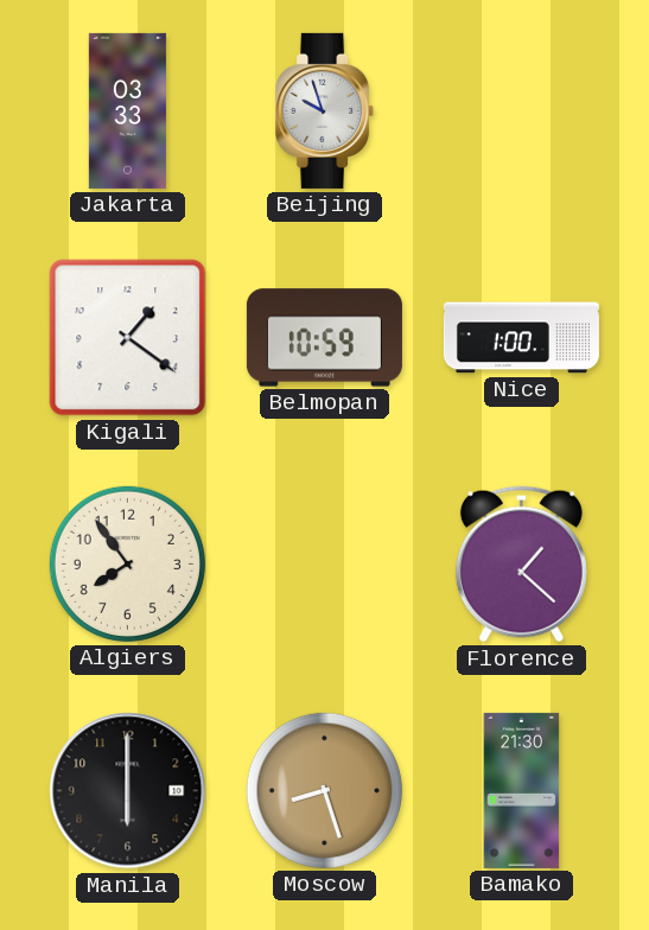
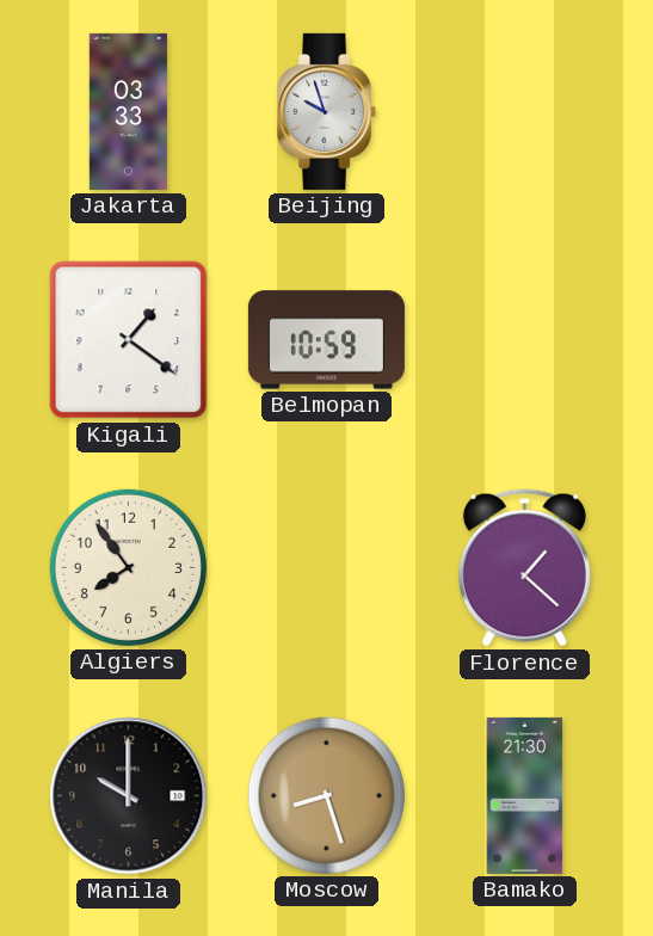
Nice: 1:00 -> none (521, 338)
Manila: 6:00 -> 10:00 (129, 796)
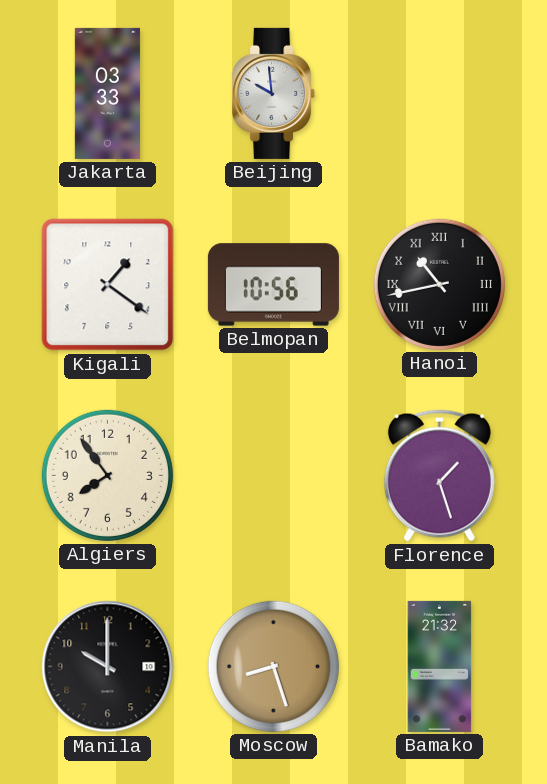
Beijing: 9:57 -> 9:59 (274, 93)
Belmopan: 10:59 -> 10:56 (273, 285)
Hanoi: none -> 10:43 (439, 284)
Florence: 1:22 -> 1:27 (439, 476)
Bamako: 21:30 -> 21:32 (440, 666)
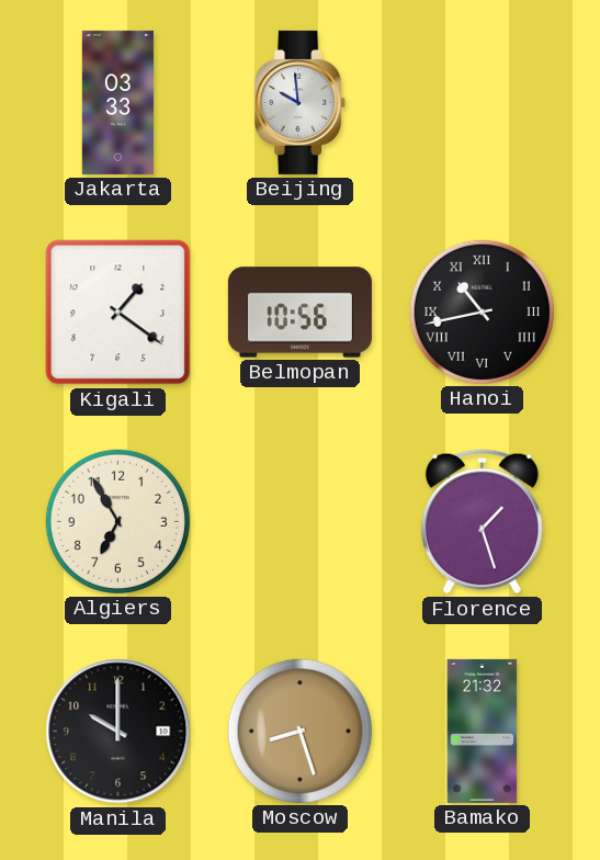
Algiers: 7:54 -> 6:55 (117, 521)
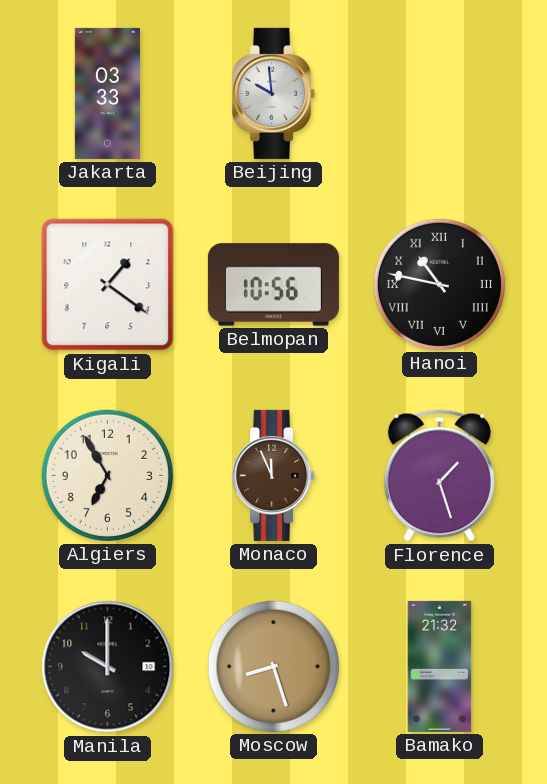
Hanoi: 10:43 -> 10:47 (439, 284)
Monaco: none -> 11:56 (274, 475)
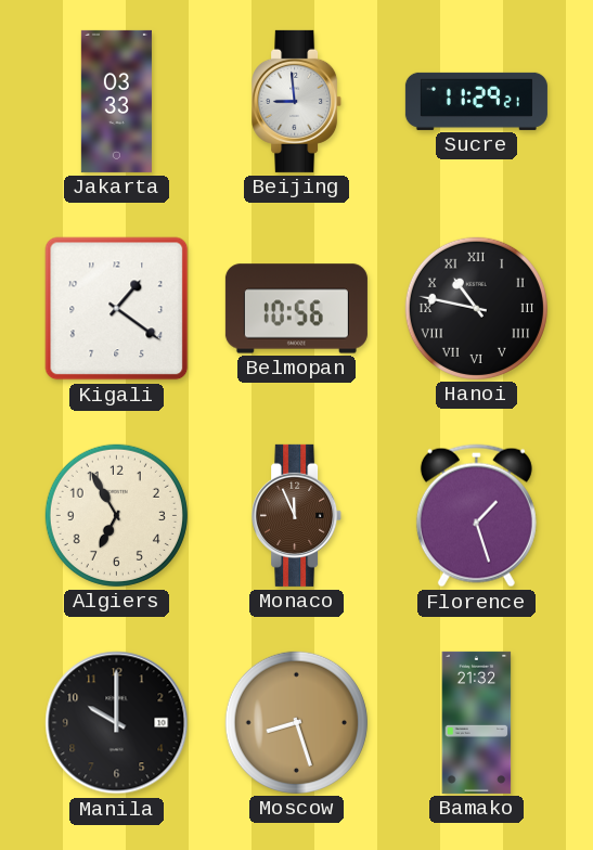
Beijing: 9:59 -> 8:59 (297, 101)
Sucre: none -> 11:29 (476, 101)
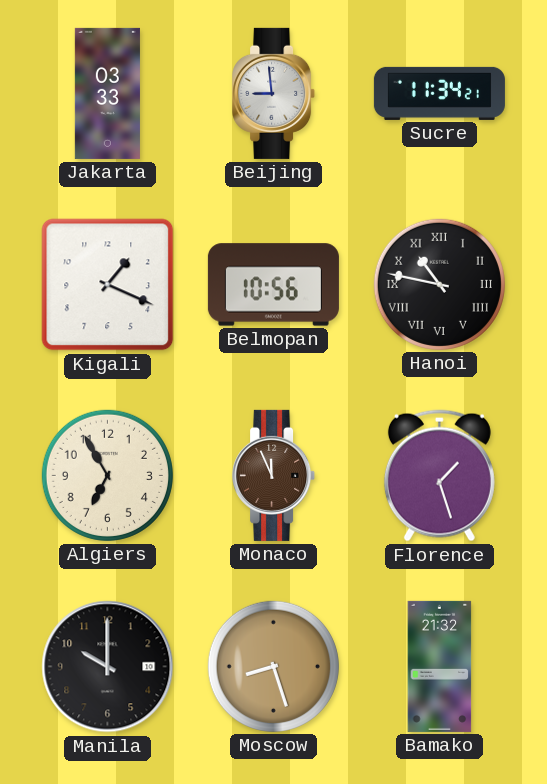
Sucre: 11:29 -> 11:34 (439, 93)
Kigali: 1:21 -> 1:19 (108, 285)
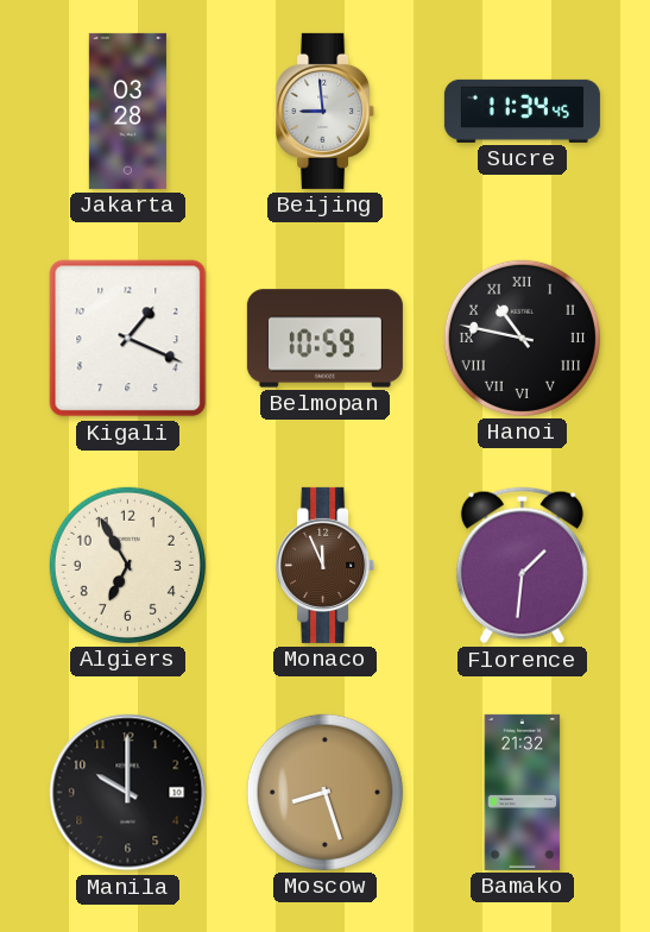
Jakarta: 03:33 -> 03:28 (127, 111)
Sucre: 11:34:21 -> 11:34:45 (522, 111)
Belmopan: 10:56 -> 10:59 (324, 339)
Florence: 1:27 -> 1:31 (522, 566)
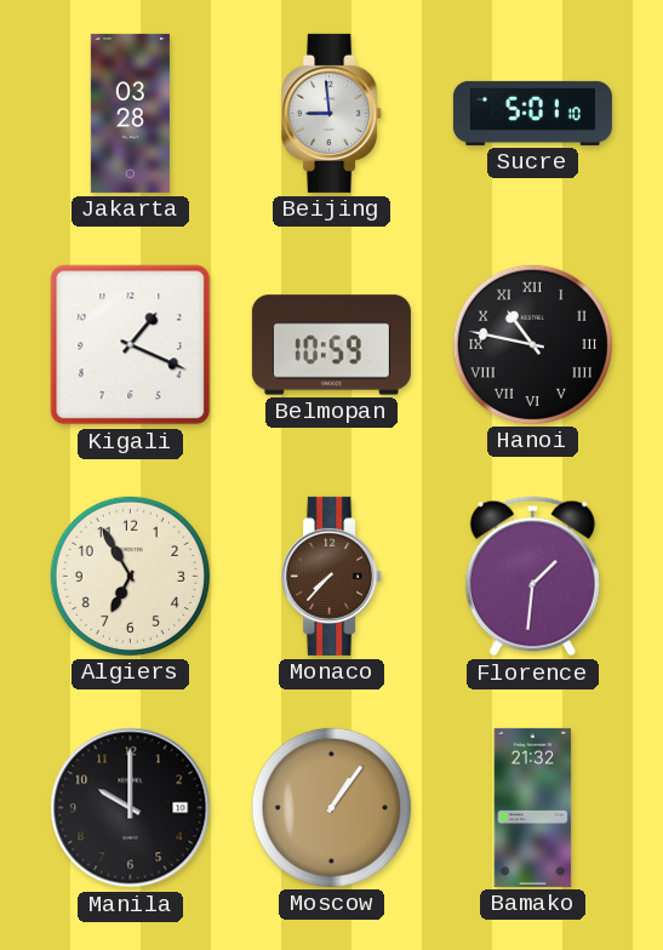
Sucre: 11:34 -> 5:01 (532, 113)
Monaco: 11:56 -> 7:37 (332, 576)
Moscow: 8:27 -> 1:06 (331, 807)
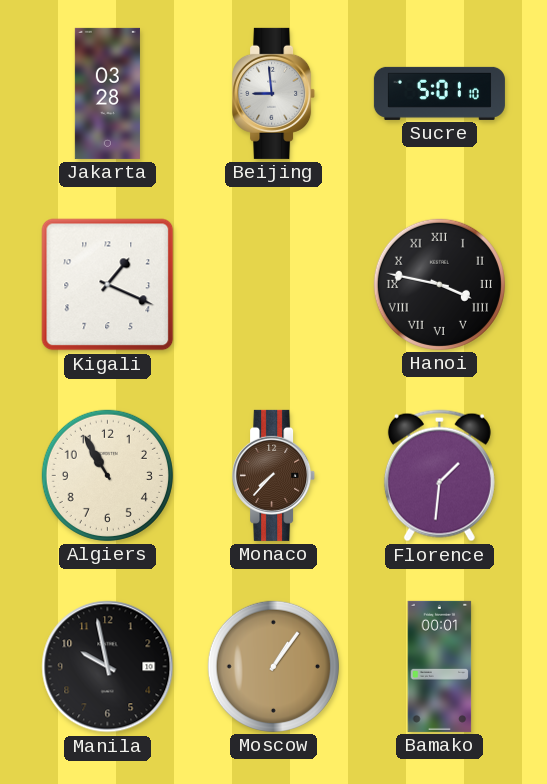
Belmopan: 10:59 -> none (331, 345)
Hanoi: 10:47 -> 3:47 (439, 284)
Algiers: 6:55 -> 10:55 (107, 475)
Manila: 10:00 -> 9:58 (108, 667)
Bamako: 21:32 -> 00:01 (440, 666)
